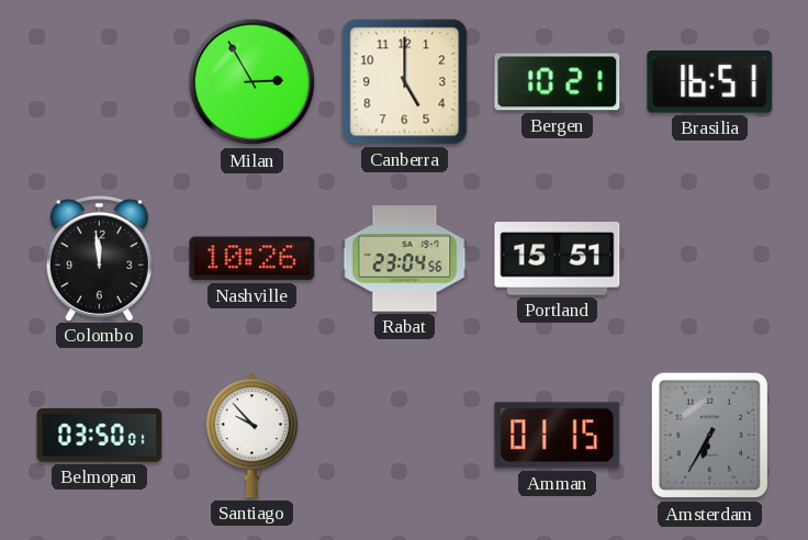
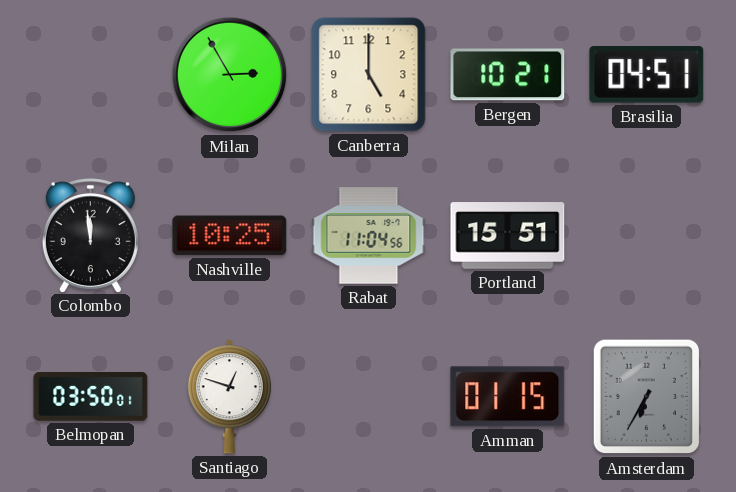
Brasilia: 16:51 -> 04:51 (647, 75)
Nashville: 10:26 -> 10:25 (230, 236)
Rabat: 23:04 -> 11:04 (369, 236)
Santiago: 9:53 -> 12:48 (229, 397)
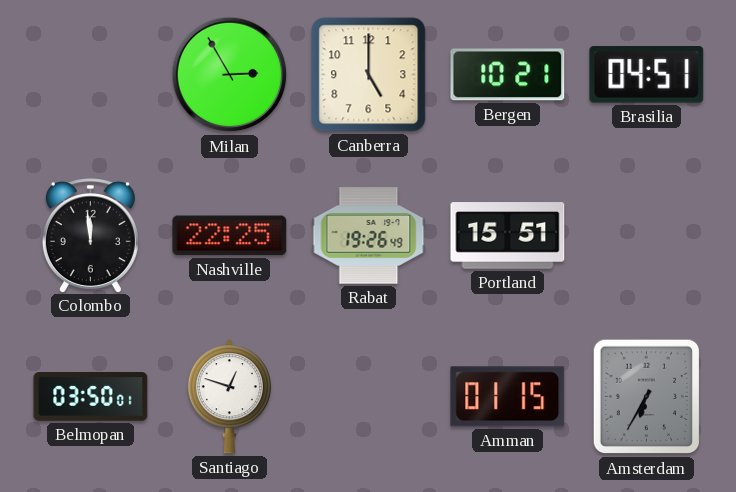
Nashville: 10:25 -> 22:25 (230, 236)
Rabat: 11:04 -> 19:26 (369, 236)
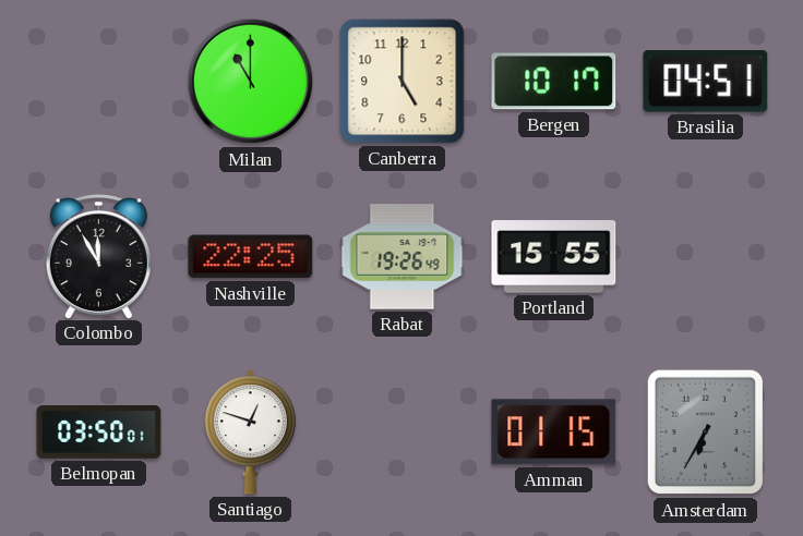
Milan: 2:55 -> 11:00 (251, 82)
Bergen: 10:21 -> 10:17 (554, 82)
Colombo: 11:59 -> 11:55 (98, 256)
Portland: 15:51 -> 15:55 (554, 257)
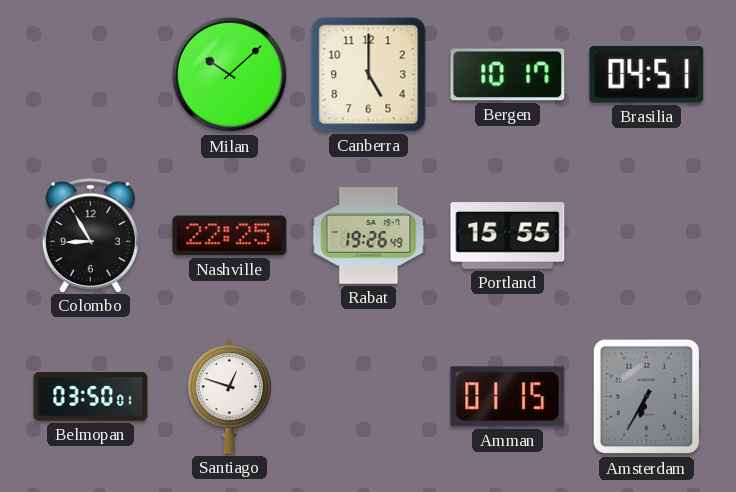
Milan: 11:00 -> 10:08 (230, 75)
Colombo: 11:55 -> 8:55 (90, 235)
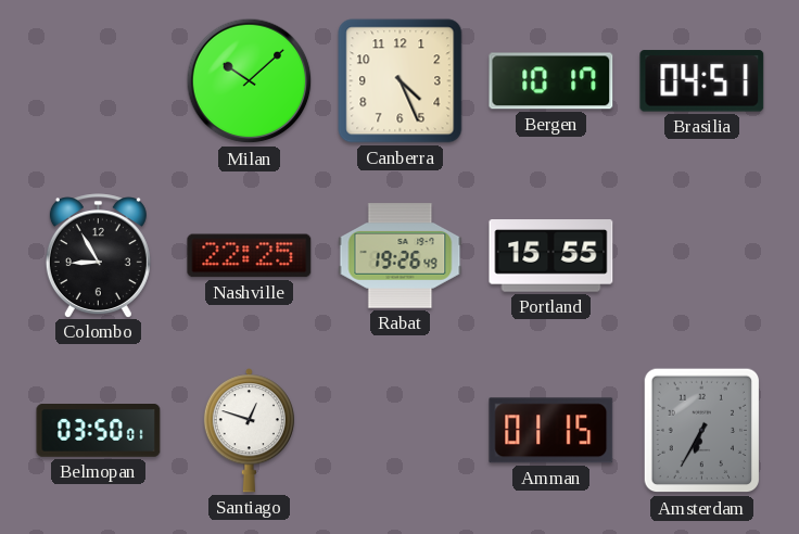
Canberra: 5:00 -> 4:26 (401, 81)
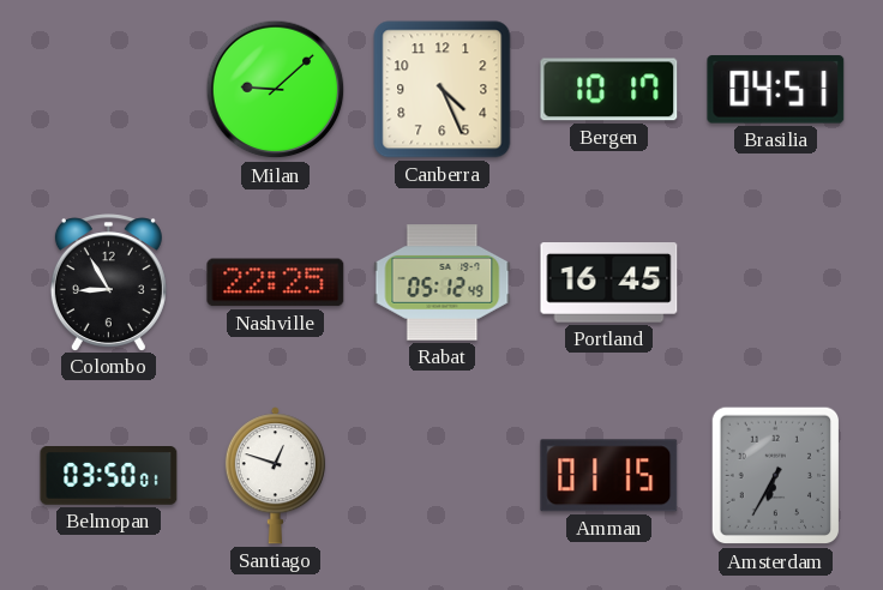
Milan: 10:08 -> 9:08 (276, 90)
Rabat: 19:26 -> 05:12 (443, 283)
Portland: 15:55 -> 16:45 (609, 283)
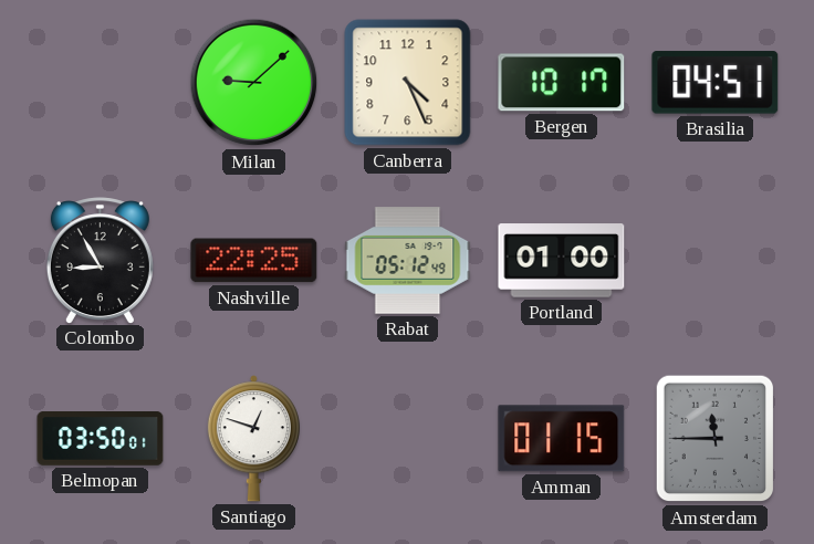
Portland: 16:45 -> 01:00 (562, 261)
Amsterdam: 6:35 -> 11:45 (716, 439)
